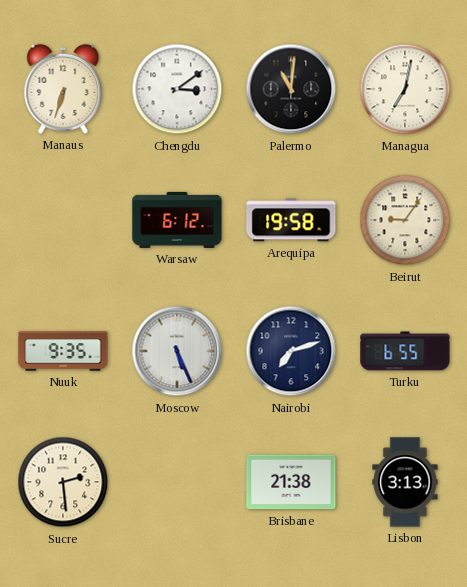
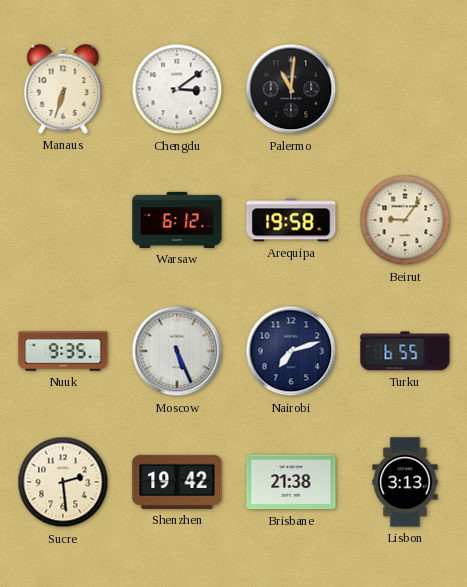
Managua: 7:02 -> none (405, 89)
Shenzhen: none -> 19:42 (177, 482)
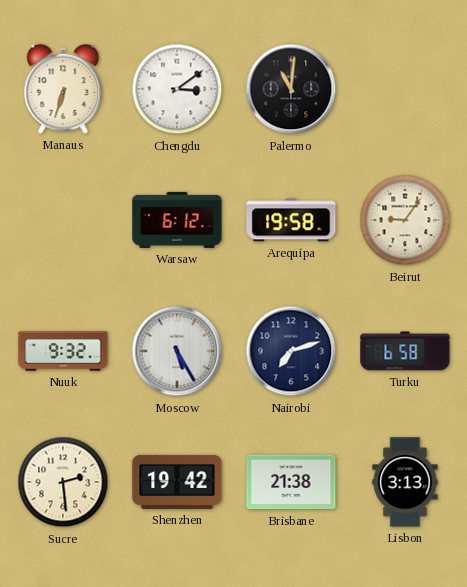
Nuuk: 9:35 -> 9:32 (63, 351)
Moscow: 5:26 -> 5:25 (177, 351)
Turku: 6:55 -> 6:58 (405, 351)
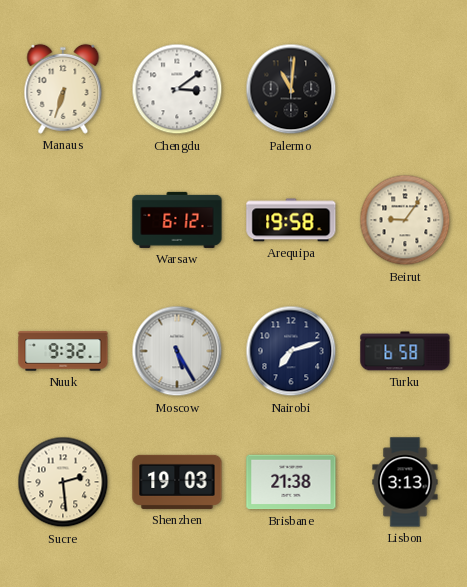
Shenzhen: 19:42 -> 19:03 (177, 482)
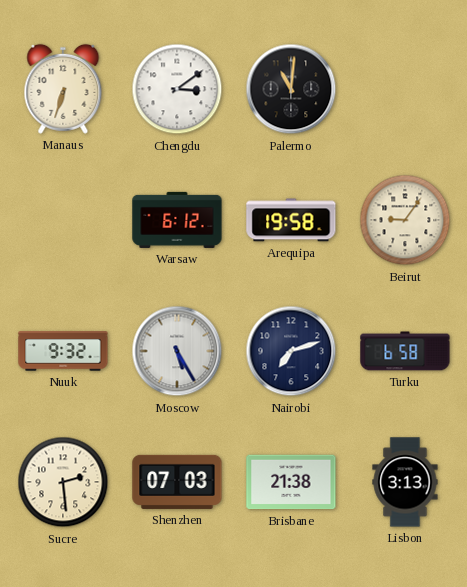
Shenzhen: 19:03 -> 07:03 (177, 482)
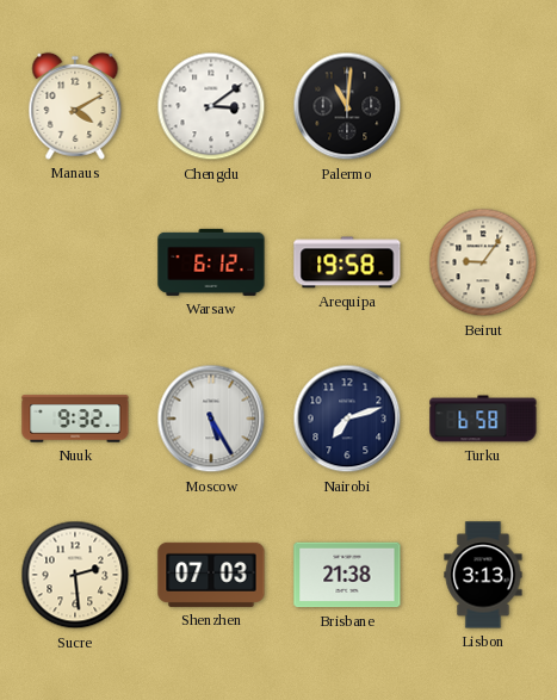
Manaus: 6:33 -> 4:10 (75, 106)
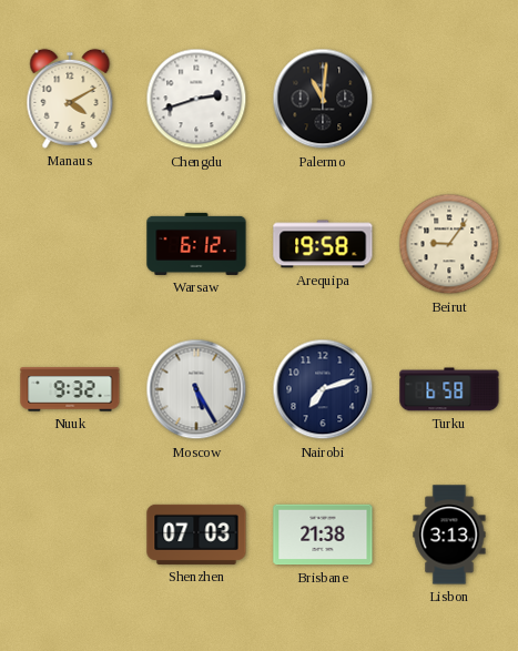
Chengdu: 3:09 -> 2:42 (196, 99)
Sucre: 2:29 -> none (75, 575)
